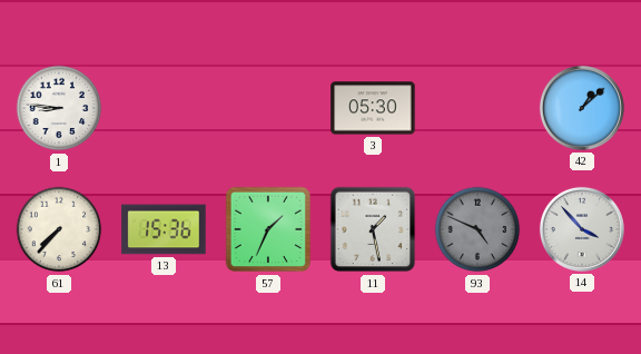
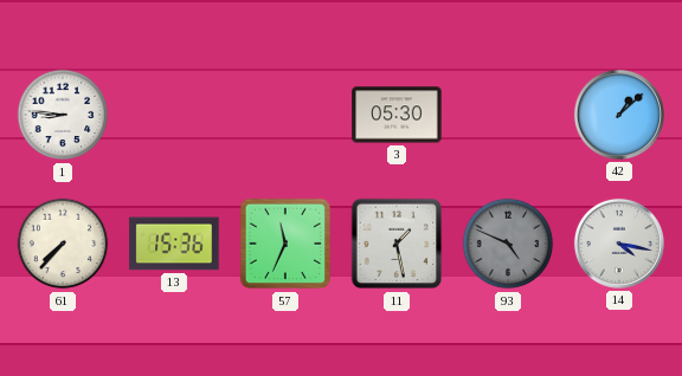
57: 1:34 -> 11:34 (285, 244)
14: 3:53 -> 4:17 (619, 244)
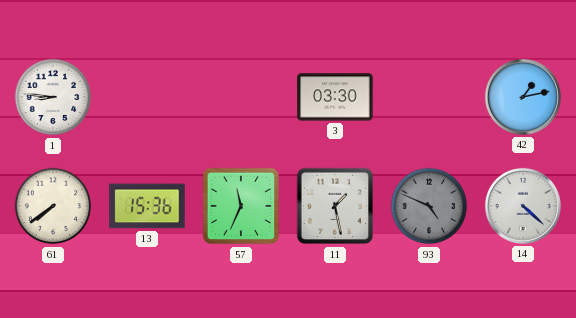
3: 05:30 -> 03:30 (335, 97)
42: 1:08 -> 1:13 (523, 97)
61: 7:37 -> 7:39 (53, 206)
14: 4:17 -> 4:22 (523, 206)
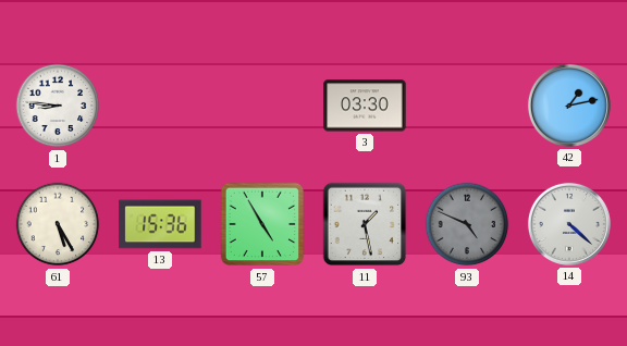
61: 7:39 -> 5:25 (58, 224)
57: 11:34 -> 4:55 (262, 224)
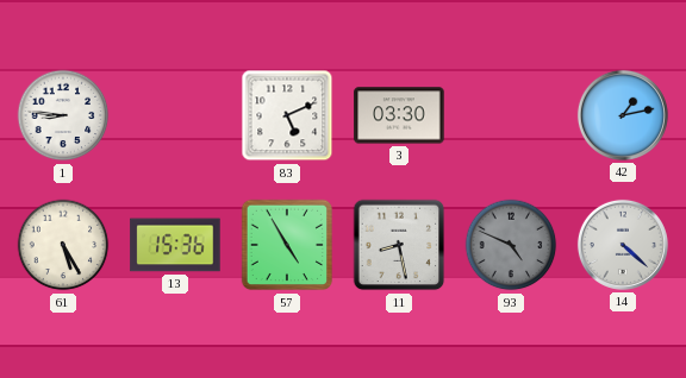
83: none -> 5:11 (287, 115)
11: 1:28 -> 8:28 (399, 245)
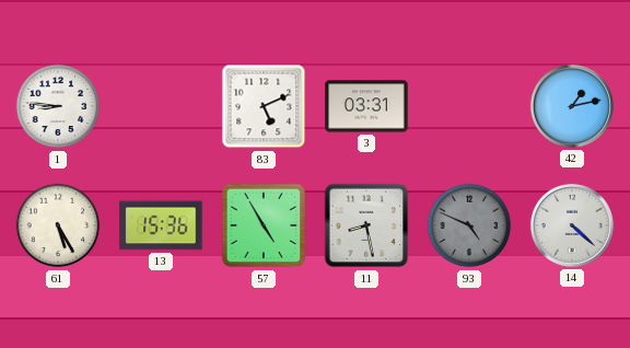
3: 03:30 -> 03:31 (366, 106)
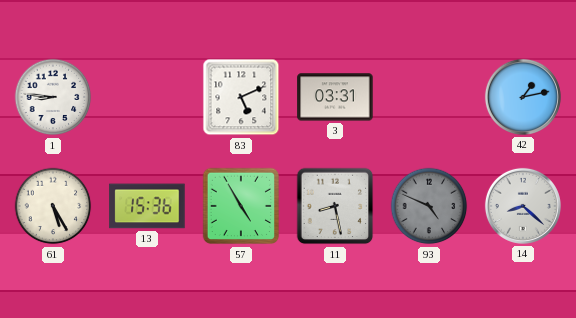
14: 4:22 -> 8:22 (523, 206)
